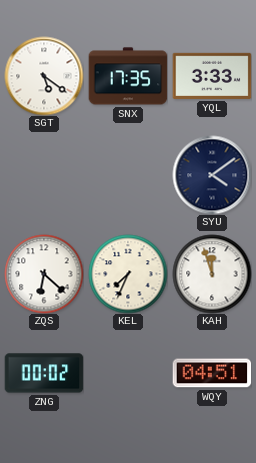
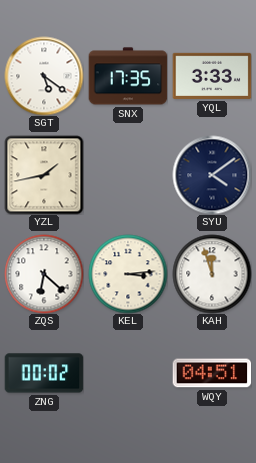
YZL: none -> 1:43 (44, 175)
KEL: 7:34 -> 3:14 (128, 274)
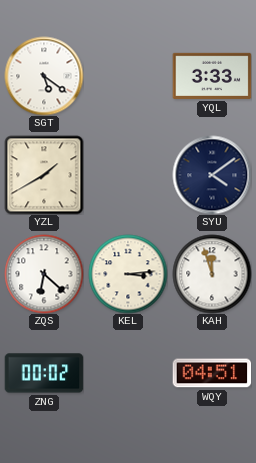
SNX: 17:35 -> none (128, 76)
YZL: 1:43 -> 1:40 (44, 175)
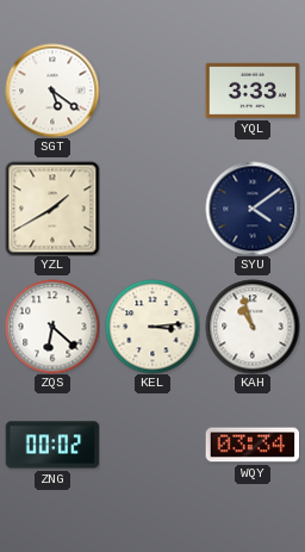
KAH: 11:57 -> 10:57 (253, 327)
WQY: 04:51 -> 03:34 (253, 445)
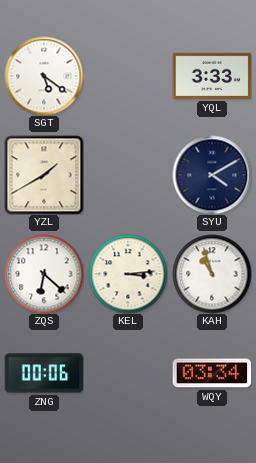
SYU: 4:09 -> 4:10 (212, 175)
ZNG: 00:02 -> 00:06 (44, 373)
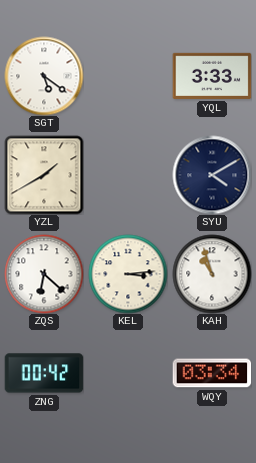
ZNG: 00:06 -> 00:42 (44, 373)
